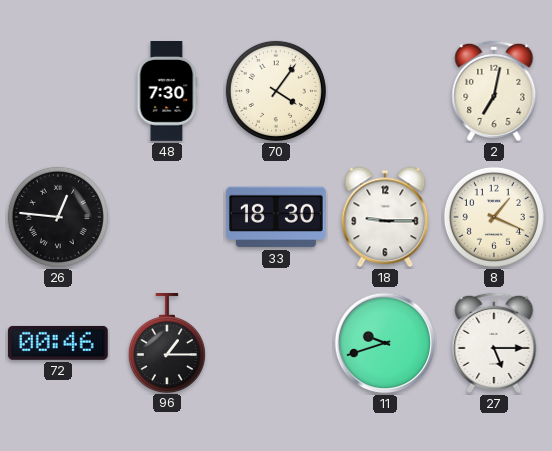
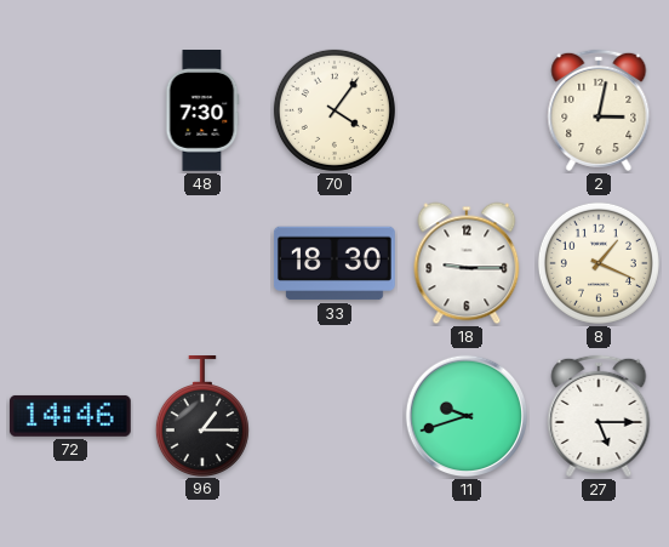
2: 7:02 -> 3:02 (599, 110)
26: 12:46 -> none (58, 217)
72: 00:46 -> 14:46 (70, 416)
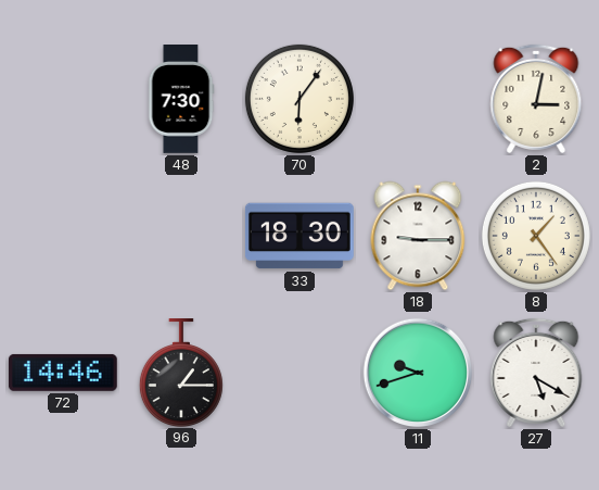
70: 4:06 -> 6:06 (299, 99)
8: 1:19 -> 1:24 (536, 236)
27: 5:15 -> 5:20 (536, 373)
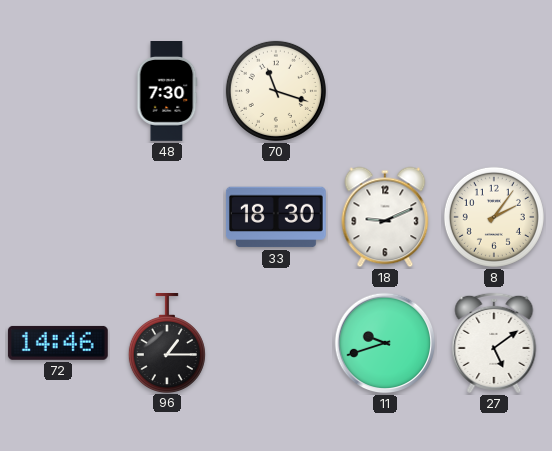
70: 6:06 -> 11:18 (276, 91)
2: 3:02 -> none (536, 99)
18: 9:15 -> 9:11 (385, 217)
8: 1:24 -> 2:06 (494, 217)
27: 5:20 -> 5:09 (494, 343)
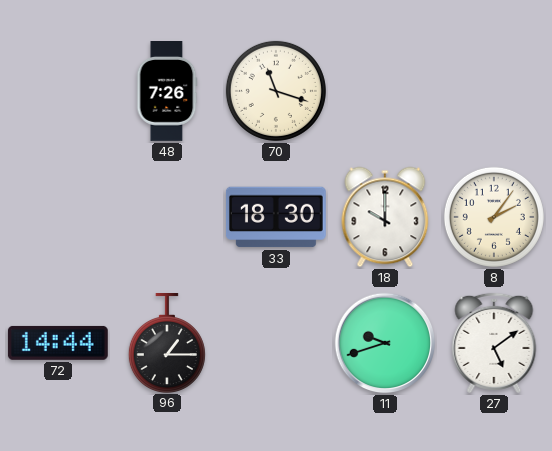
48: 7:30 -> 7:26 (167, 92)
18: 9:11 -> 10:00 (385, 217)
72: 14:46 -> 14:44 (58, 343)
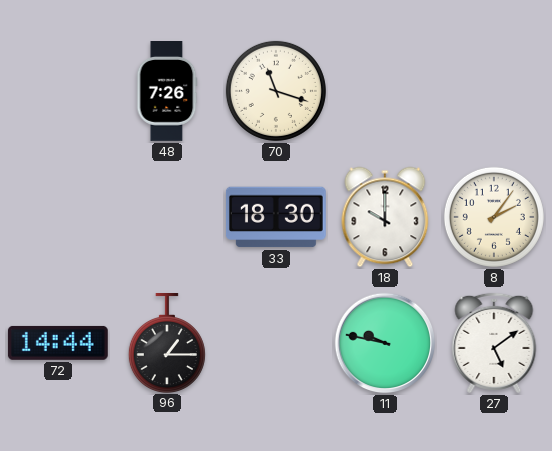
11: 9:42 -> 9:47 (385, 343)
